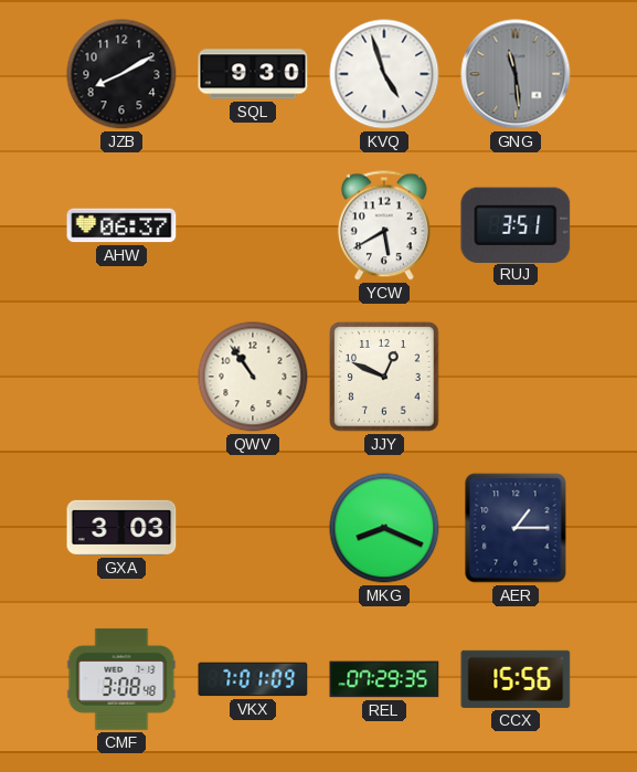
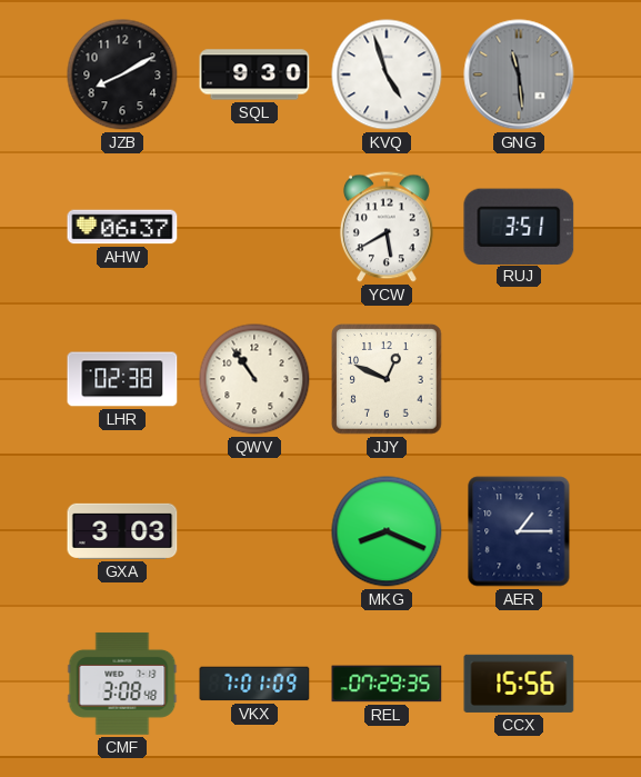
LHR: none -> 02:38 (122, 379)
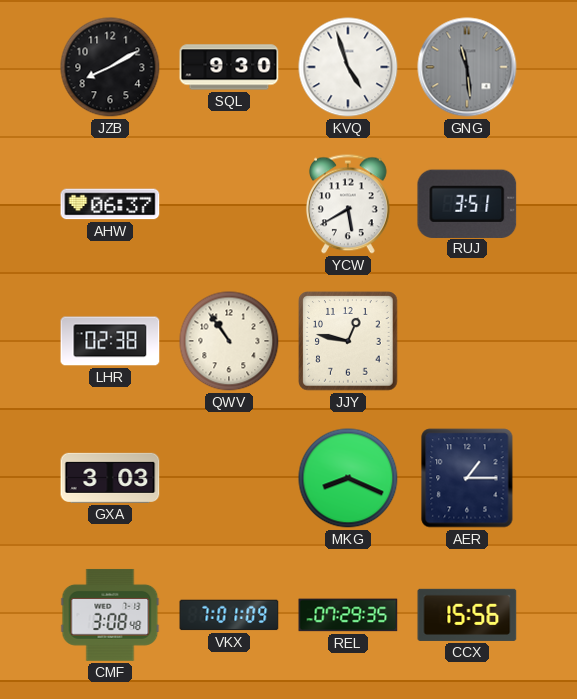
JJY: 12:49 -> 12:47 (348, 341)
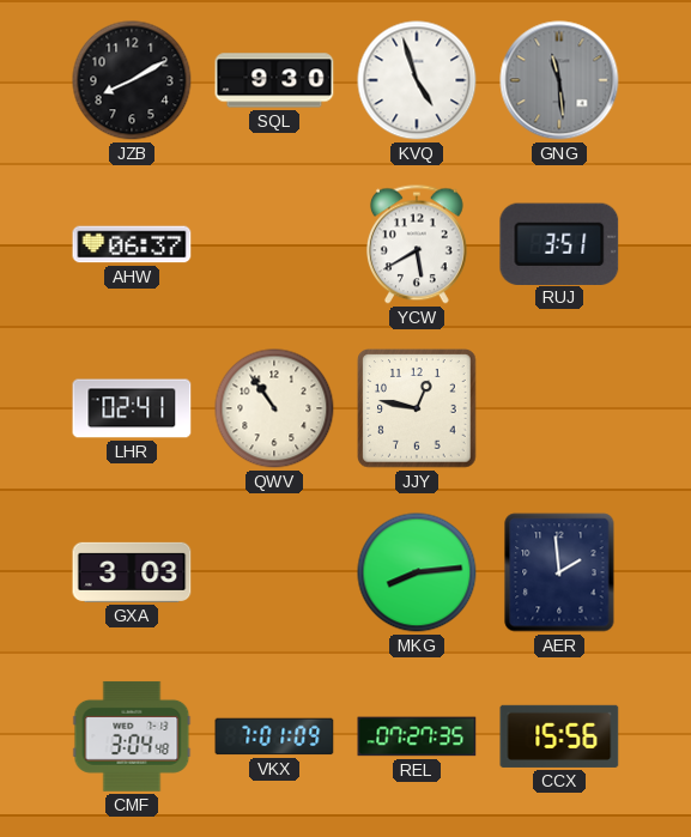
LHR: 02:38 -> 02:41 (132, 408)
MKG: 8:19 -> 8:14 (417, 572)
AER: 1:15 -> 1:59 (559, 572)
CMF: 3:08 -> 3:04 (132, 736)
REL: 07:29 -> 07:27 (417, 736)
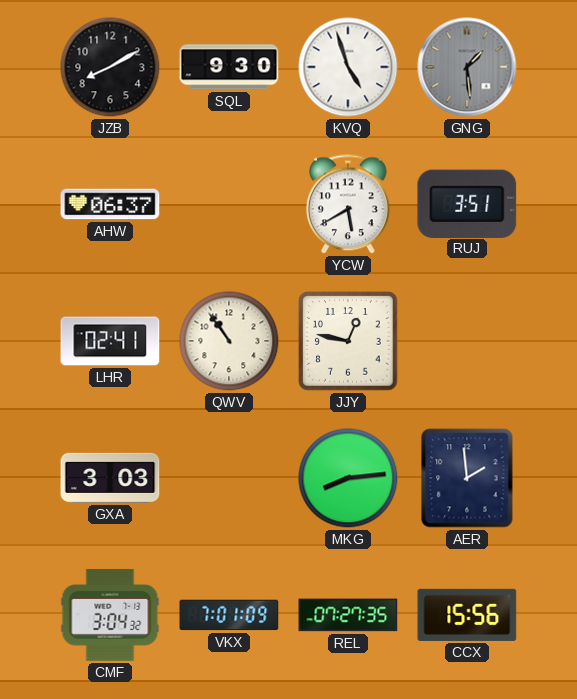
GNG: 11:29 -> 1:29 (467, 67)
CMF: 3:04:48 -> 3:04:32 (110, 615)
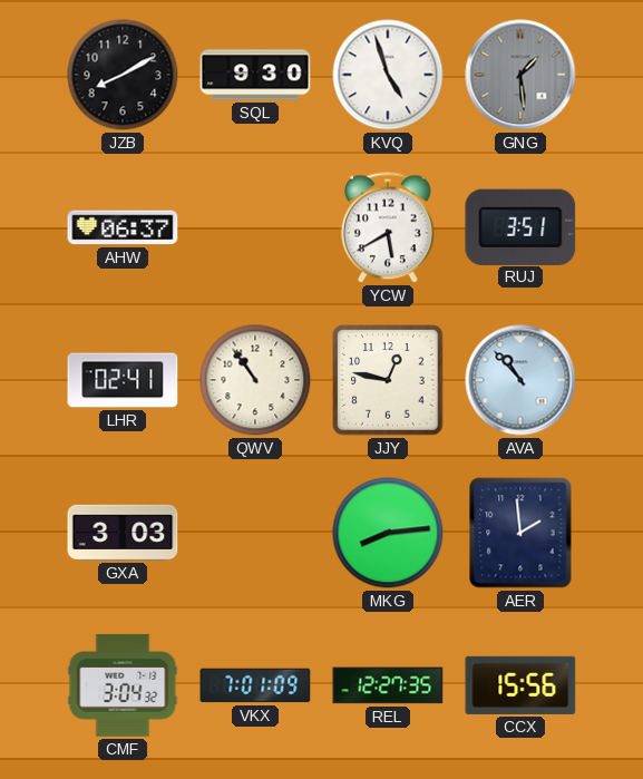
AVA: none -> 10:53 (520, 380)
REL: 07:27 -> 12:27 (388, 685)
